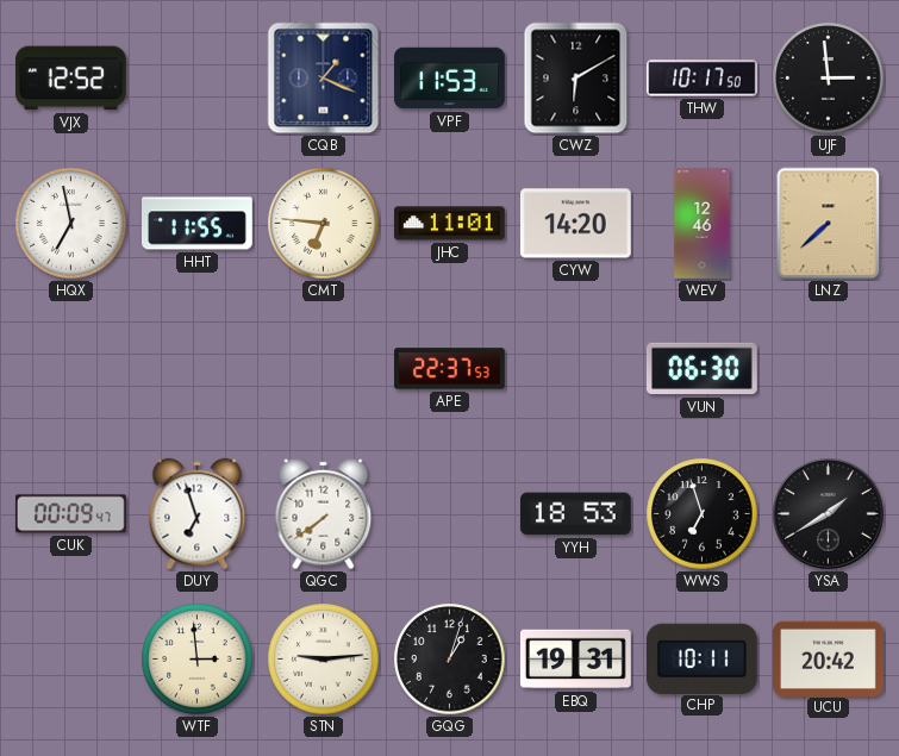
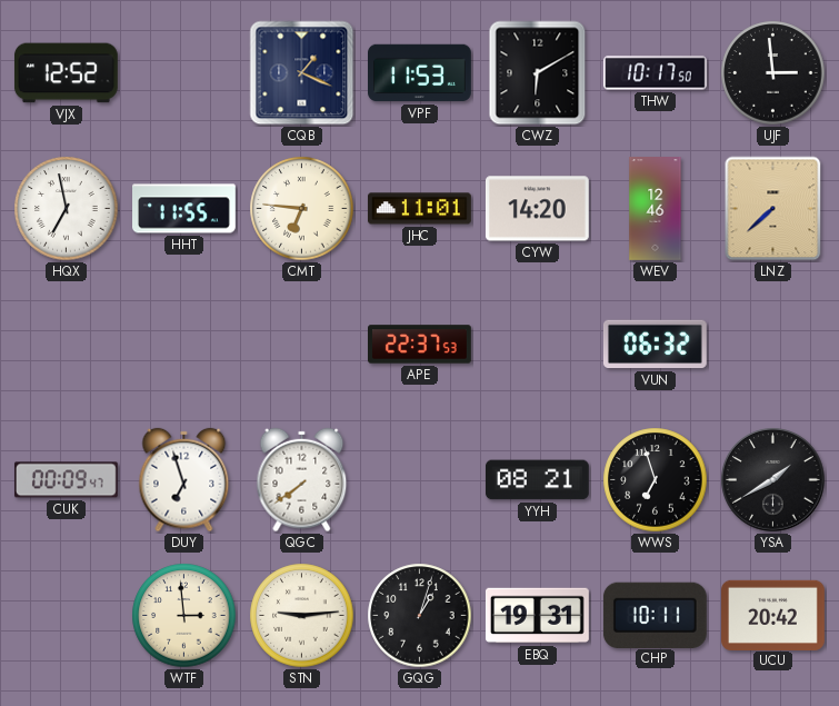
VUN: 06:30 -> 06:32 (655, 345)
YYH: 18:53 -> 08:21 (537, 480)
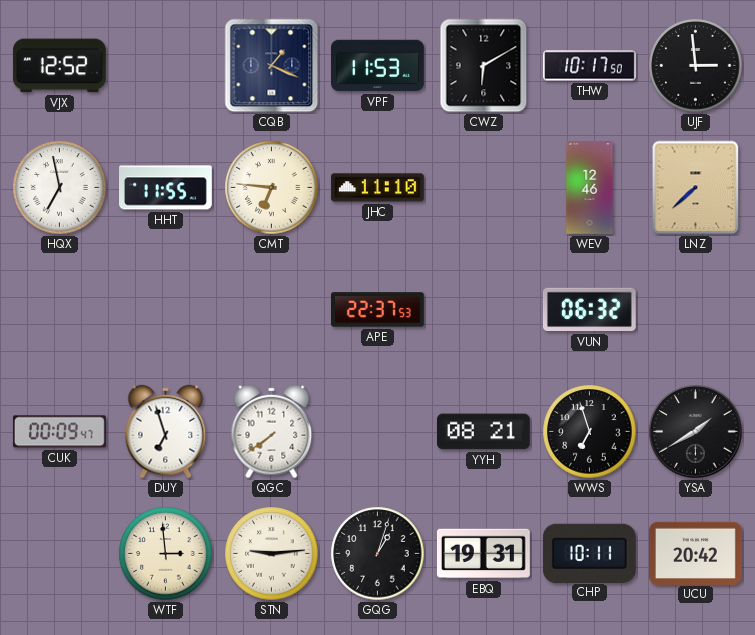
JHC: 11:01 -> 11:10 (377, 188)
CYW: 14:20 -> none (537, 209)
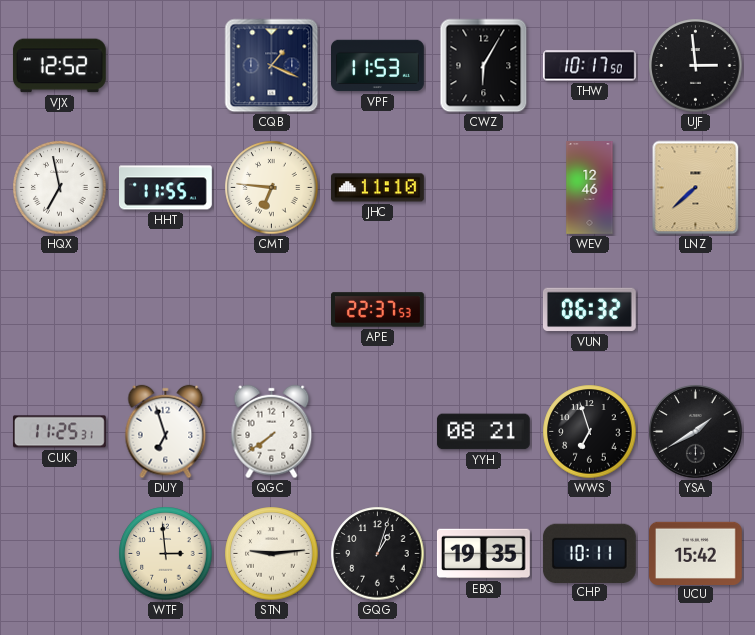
CWZ: 6:10 -> 6:05 (484, 66)
CUK: 00:09 -> 11:25 (59, 432)
EBQ: 19:31 -> 19:35 (483, 554)
UCU: 20:42 -> 15:42 (696, 553)
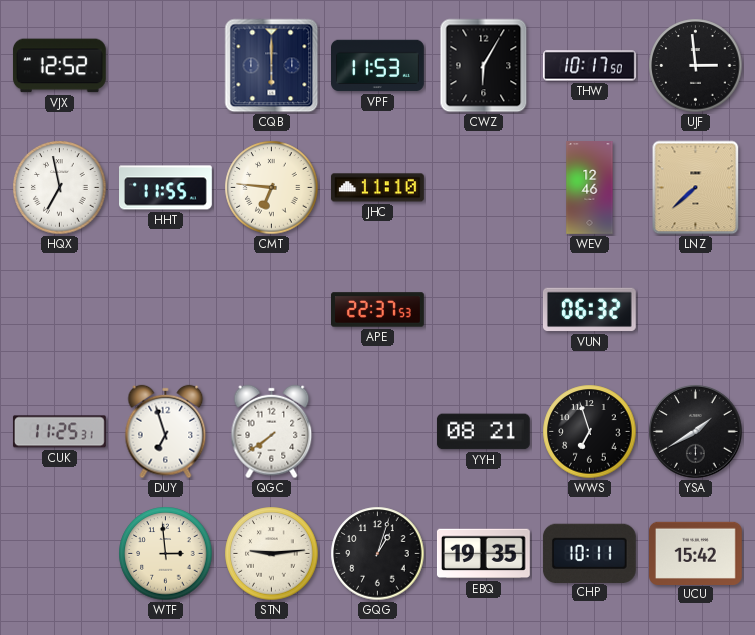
CQB: 1:19 -> 6:00 (272, 66)
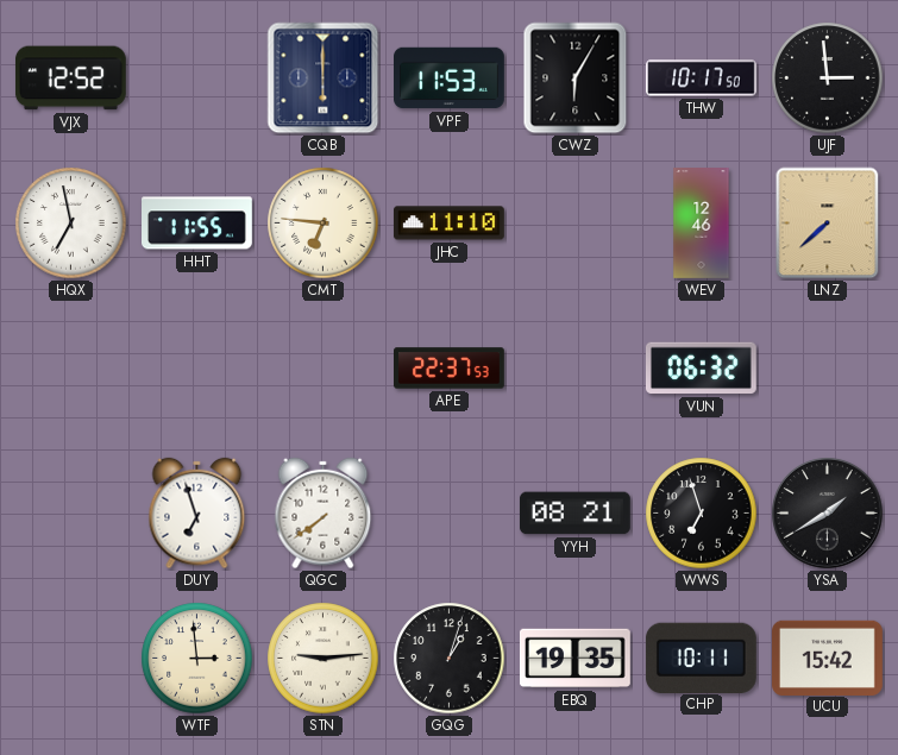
CUK: 11:25 -> none (59, 432)
